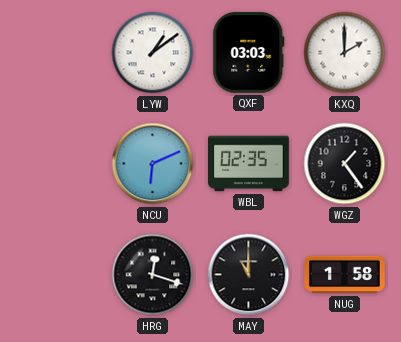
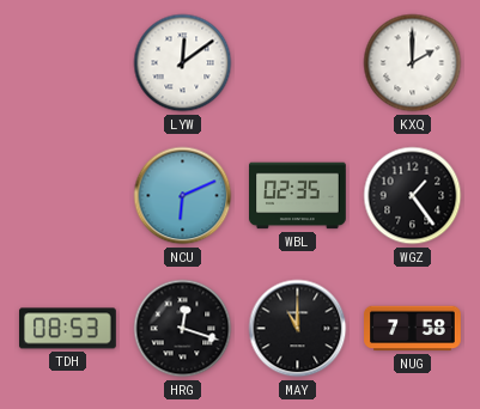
LYW: 1:09 -> 12:09 (183, 63)
QXF: 03:03 -> none (249, 53)
TDH: none -> 08:53 (68, 329)
NUG: 1:58 -> 7:58 (413, 329)
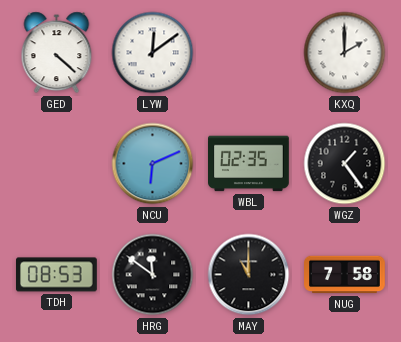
GED: none -> 4:22 (57, 53)
HRG: 12:18 -> 11:51 (153, 275)
